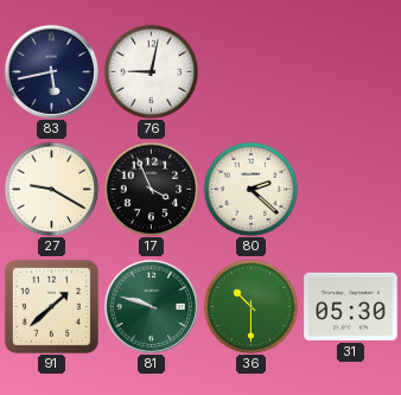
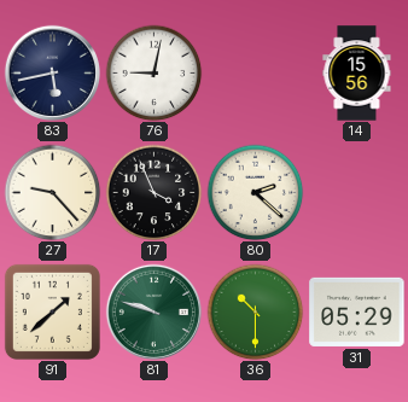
14: none -> 15:56 (357, 74)
27: 9:20 -> 9:23 (52, 192)
31: 05:30 -> 05:29 (357, 311)
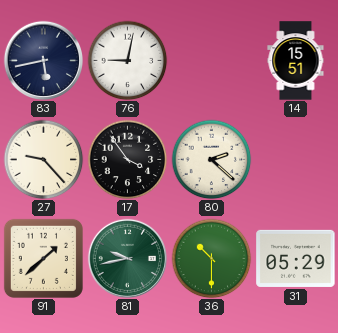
14: 15:56 -> 15:51 (296, 61)
17: 3:56 -> 3:54 (127, 159)
81: 9:48 -> 9:43 (127, 258)
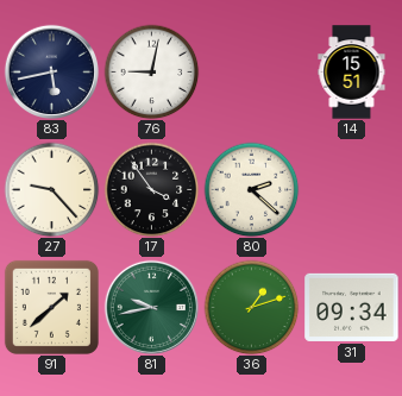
36: 10:30 -> 1:12 (251, 307)
31: 05:29 -> 09:34 (352, 307)
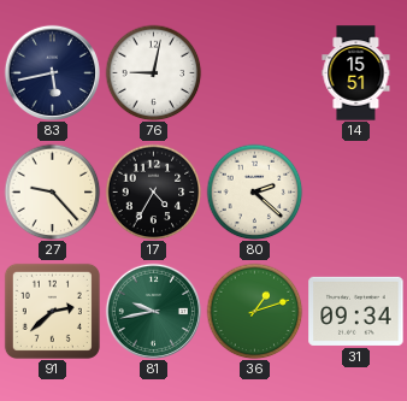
17: 3:54 -> 4:35 (153, 191)
91: 1:38 -> 2:38 (52, 311)
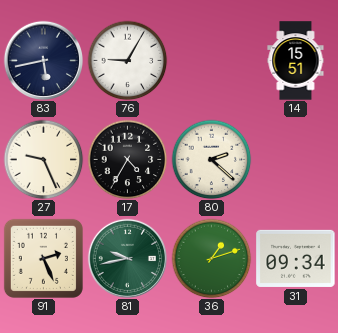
76: 9:02 -> 9:05 (127, 60)
27: 9:23 -> 9:26 (43, 159)
91: 2:38 -> 2:26 (43, 258)
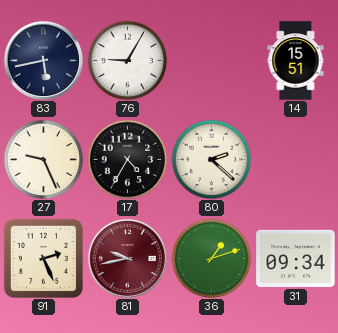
81 dial: green -> burgundy (127, 258)
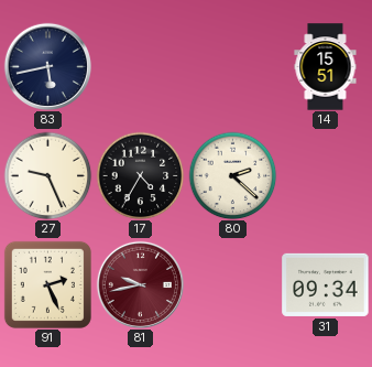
76: 9:05 -> none (127, 60)
36: 1:12 -> none (211, 258)
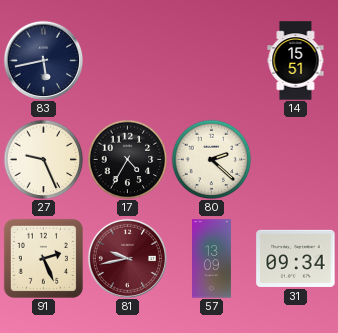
57: none -> 13:09 (211, 259)
